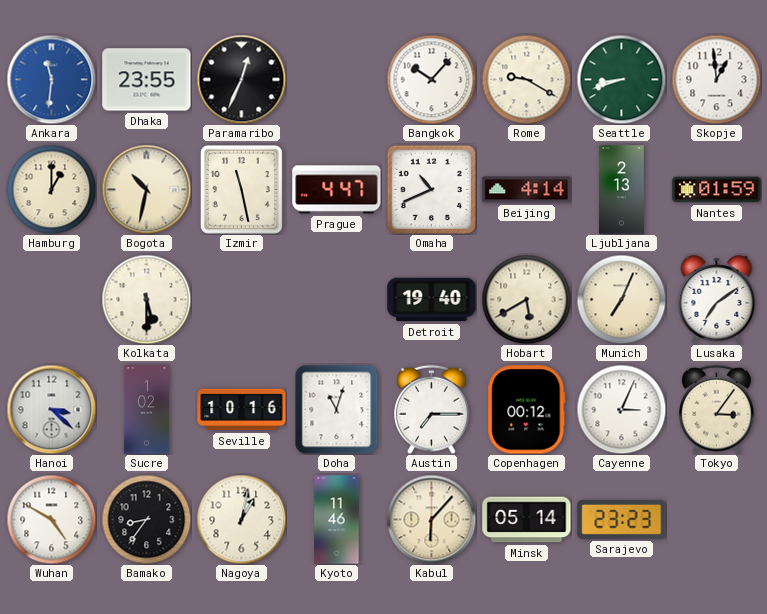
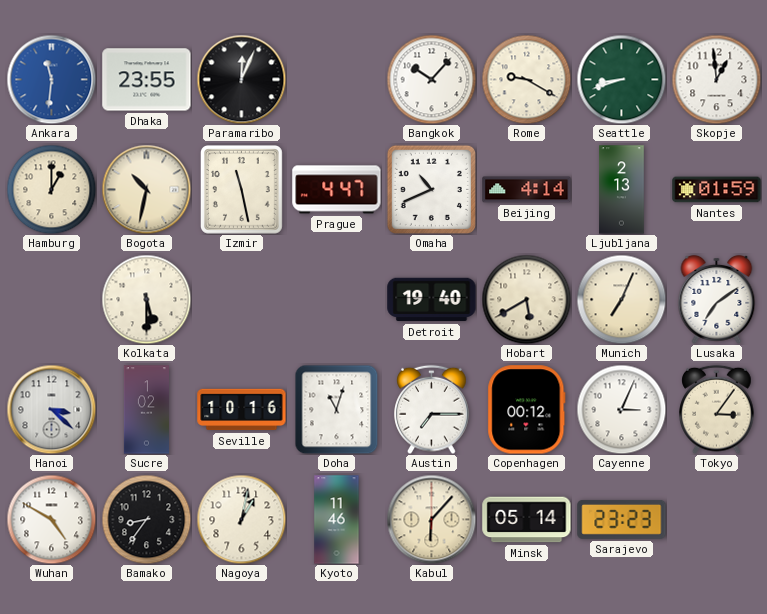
Paramaribo: 12:34 -> 12:04 (241, 79)
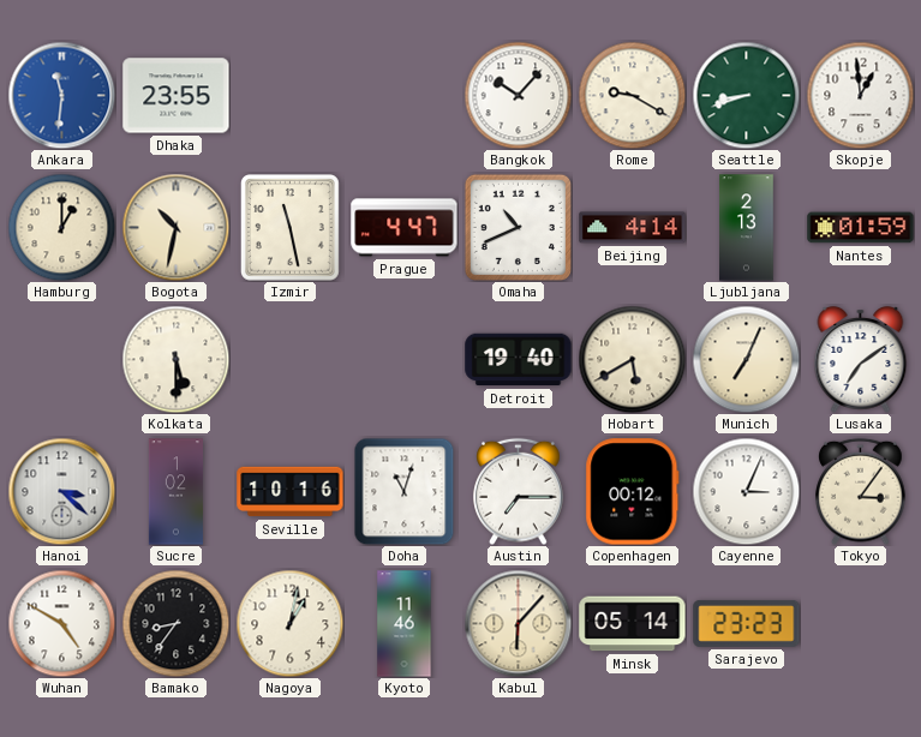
Paramaribo: 12:04 -> none (241, 79)
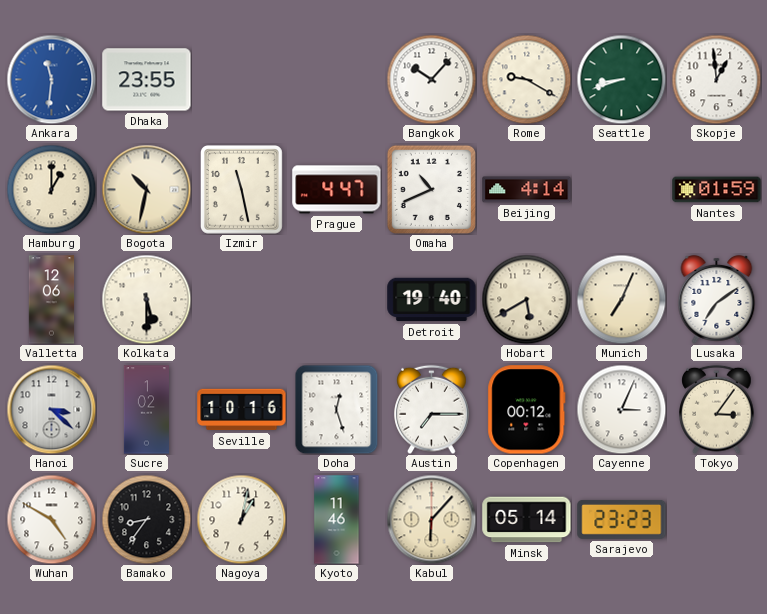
Ljubljana: 2:13 -> none (747, 228)
Valletta: none -> 12:06 (52, 300)
Doha: 11:03 -> 12:27 (337, 409)
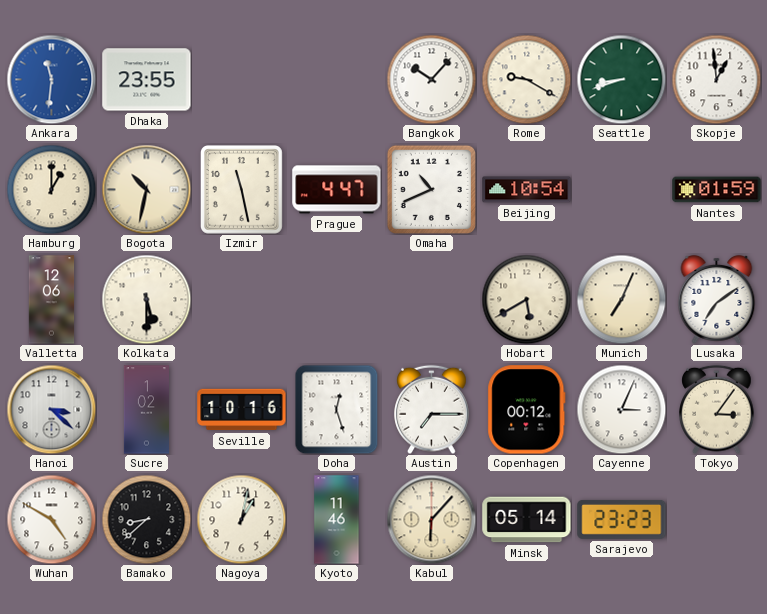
Beijing: 4:14 -> 10:54 (527, 190)
Detroit: 19:40 -> none (432, 300)
Bamako: 8:36 -> 8:38 (146, 519)
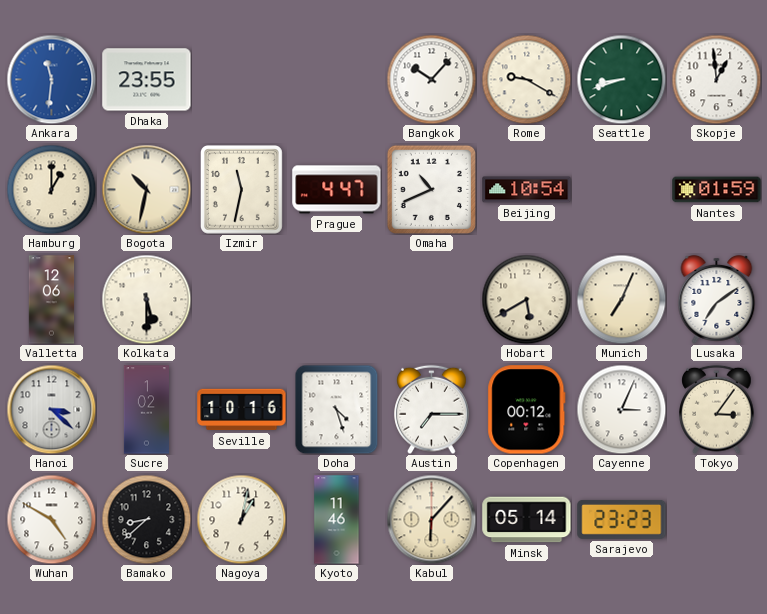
Izmir: 11:28 -> 11:32 (242, 190)
Doha: 12:27 -> 4:27 (337, 409)
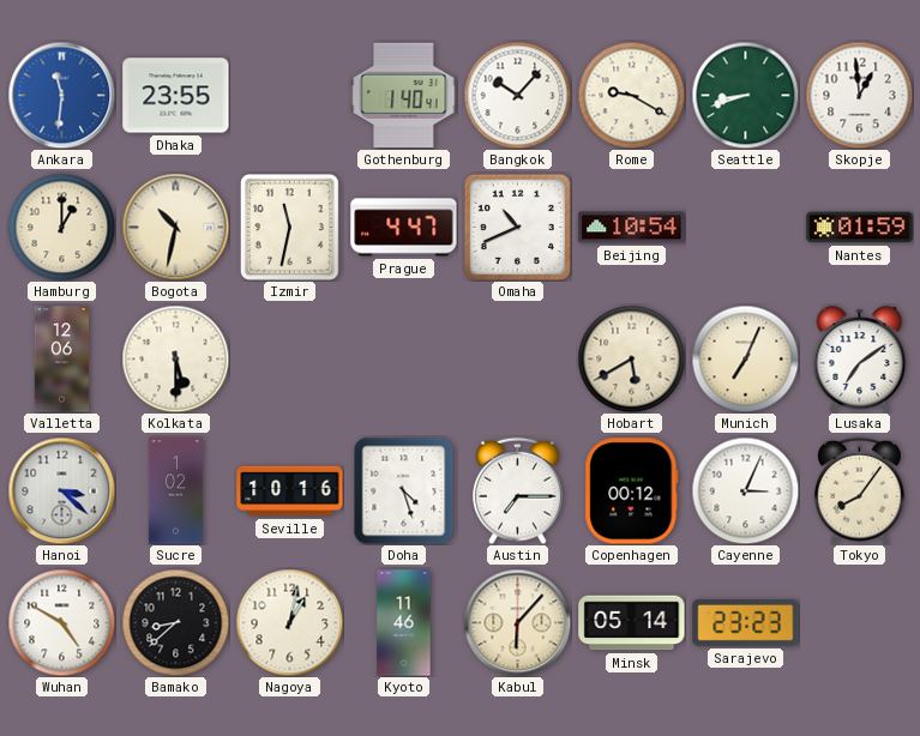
Gothenburg: none -> 1:40 (404, 96)
Tokyo: 3:06 -> 8:06 (860, 490)
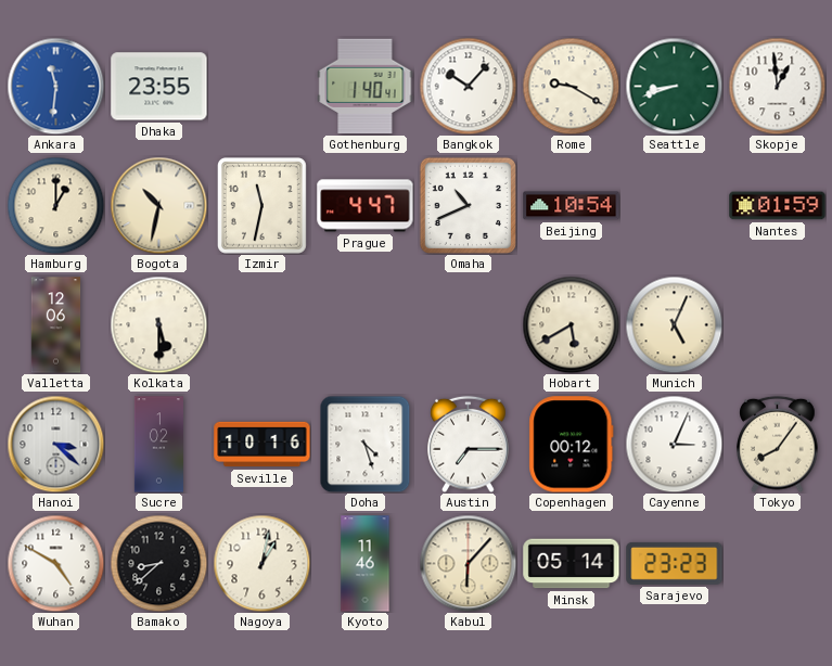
Munich: 7:04 -> 5:04 (674, 324)
Lusaka: 7:09 -> none (860, 358)
